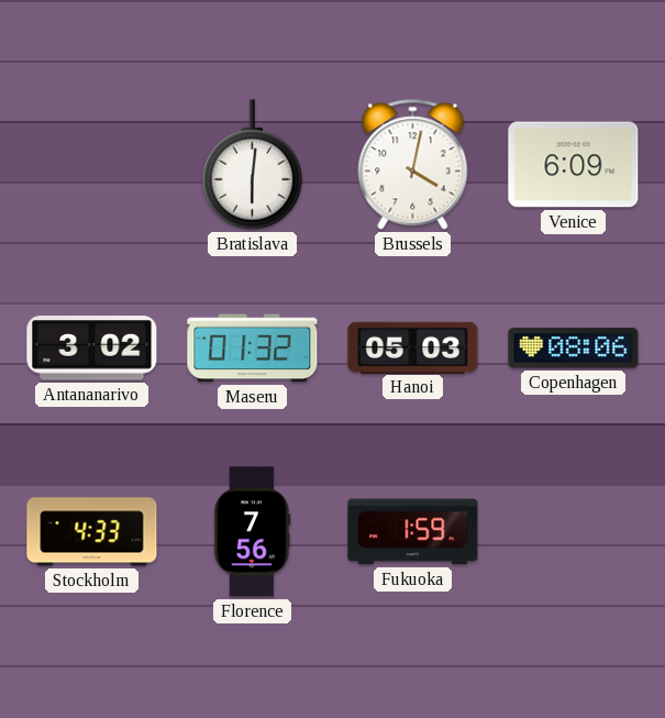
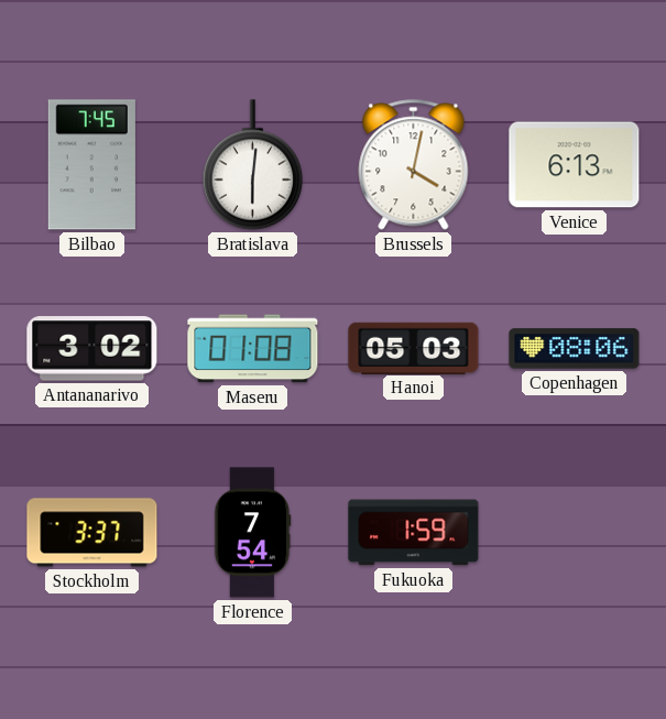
Bilbao: none -> 7:45 (91, 165)
Venice: 6:09 -> 6:13 (575, 165)
Maseru: 01:32 -> 01:08 (253, 349)
Stockholm: 4:33 -> 3:37 (92, 533)
Florence: 7:56 -> 7:54 (252, 533)
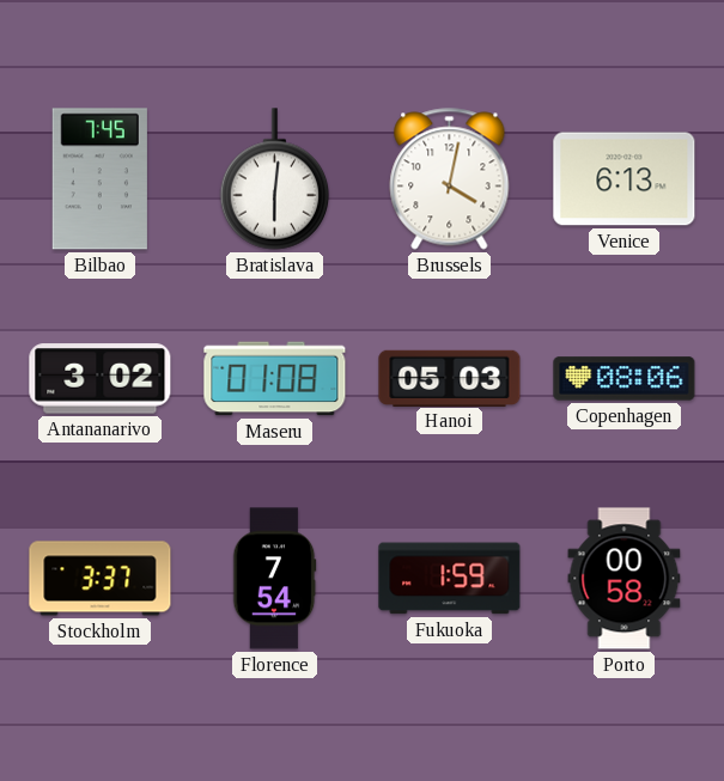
Porto: none -> 00:58 (625, 579)
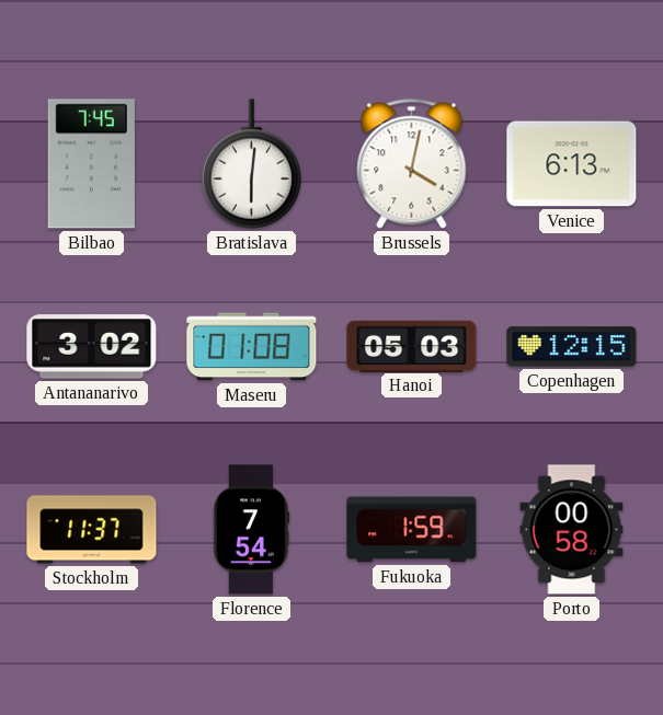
Copenhagen: 08:06 -> 12:15 (572, 347)
Stockholm: 3:37 -> 11:37 (92, 530)
